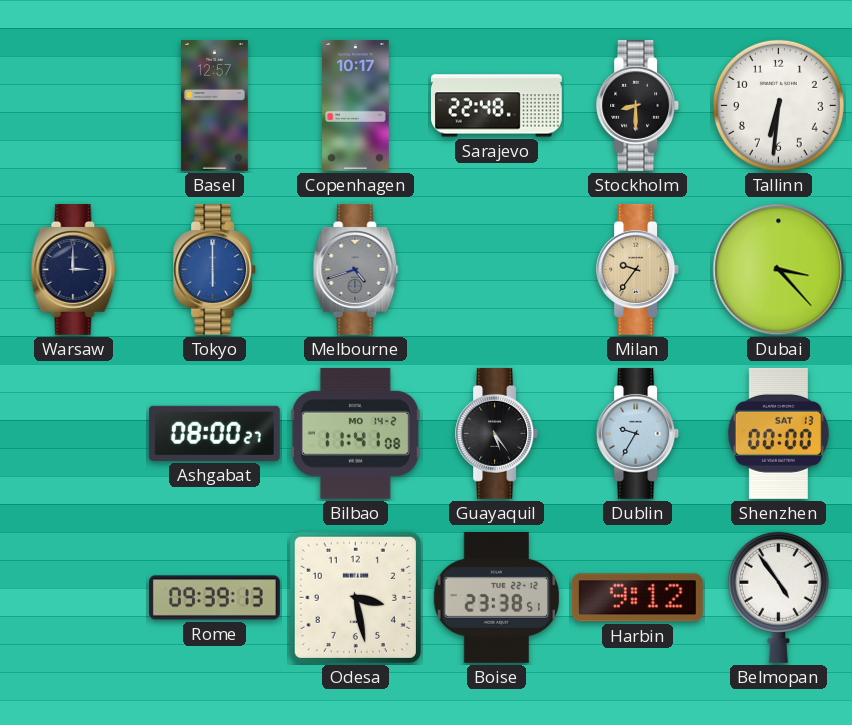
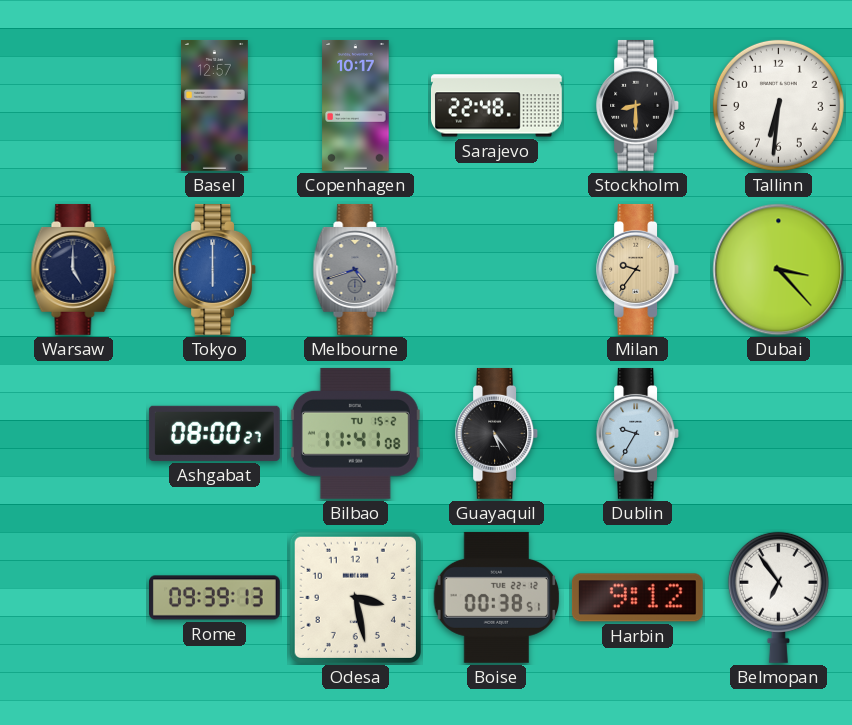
Warsaw: 3:00 -> 5:00 (74, 269)
Bilbao date: MO 14-2 -> TU 15-2 (355, 433)
Shenzhen: 00:00 -> none (778, 433)
Boise: 23:38 -> 00:38 (497, 597)
Belmopan: 4:54 -> 6:54 (778, 597)
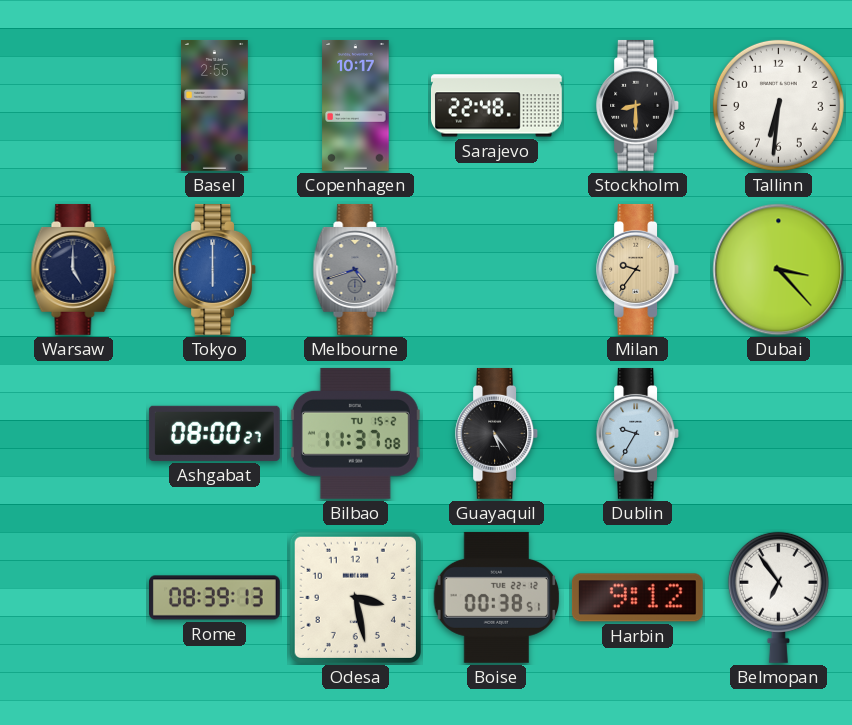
Basel: 12:57 -> 2:55 (214, 105)
Bilbao: 11:41 -> 11:37 (355, 433)
Rome: 09:39 -> 08:39 (215, 598)
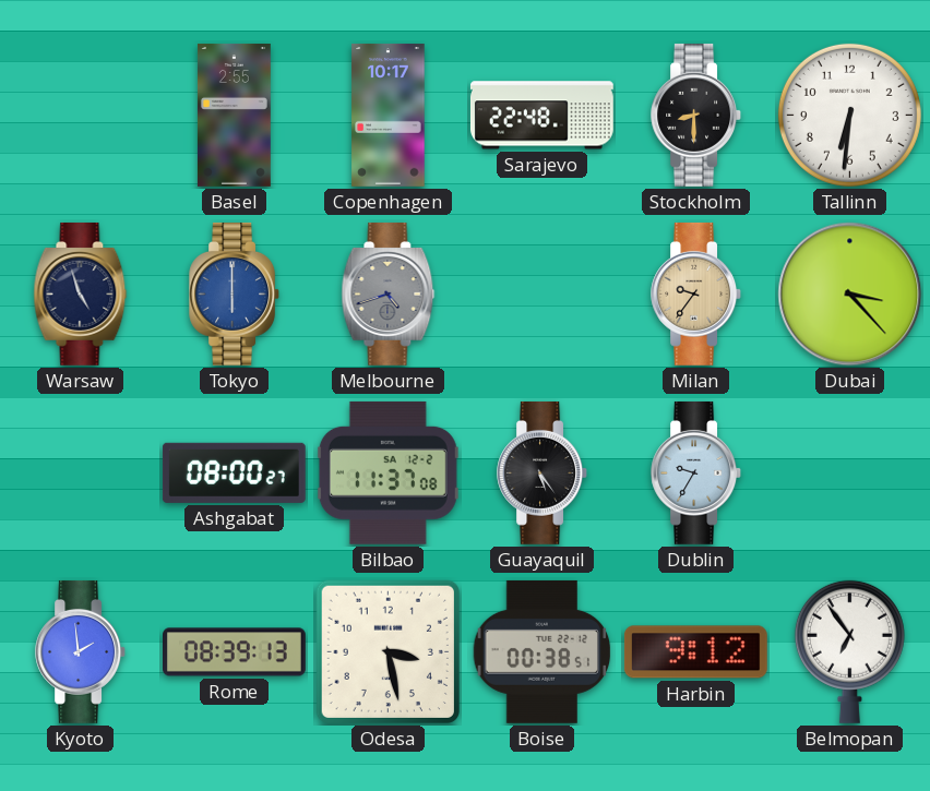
Warsaw: 5:00 -> 4:57 (81, 293)
Bilbao date: TU 15-2 -> SA 12-2 (388, 472)
Kyoto: none -> 1:59 (81, 651)
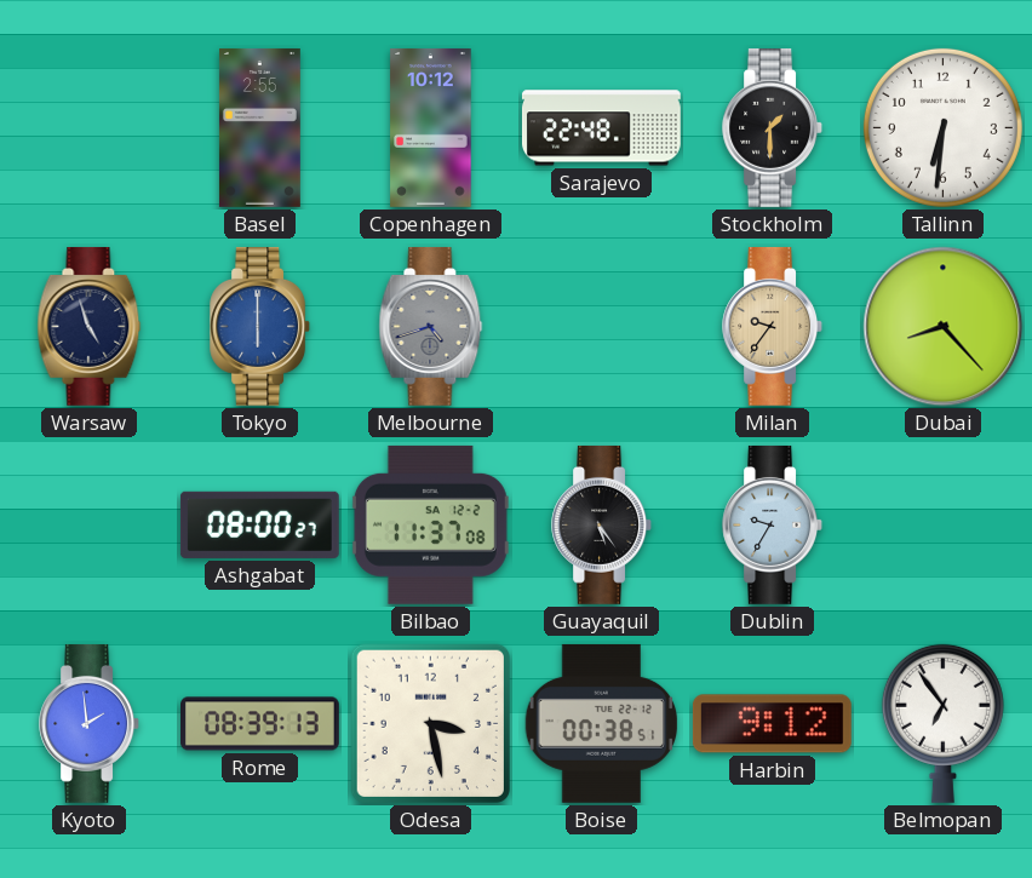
Copenhagen: 10:17 -> 10:12 (431, 127)
Stockholm: 8:30 -> 1:30 (773, 127)
Dubai: 3:23 -> 8:23 (944, 327)
